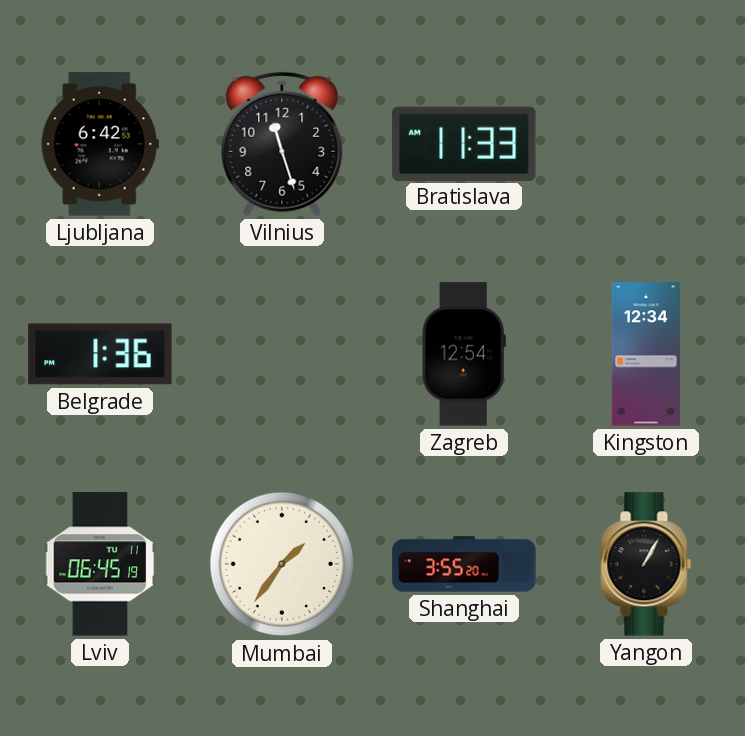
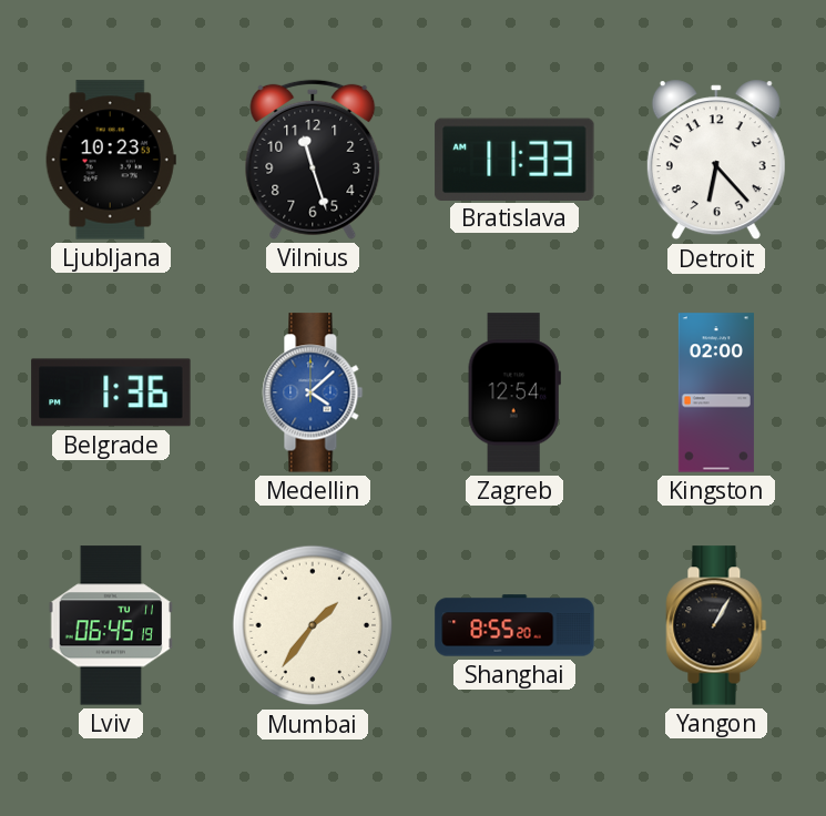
Ljubljana: 6:42 -> 10:23 (111, 160)
Detroit: none -> 6:23 (716, 160)
Medellin: none -> 4:08 (313, 392)
Kingston: 12:34 -> 02:00 (716, 392)
Shanghai: 3:55 -> 8:55 (514, 625)
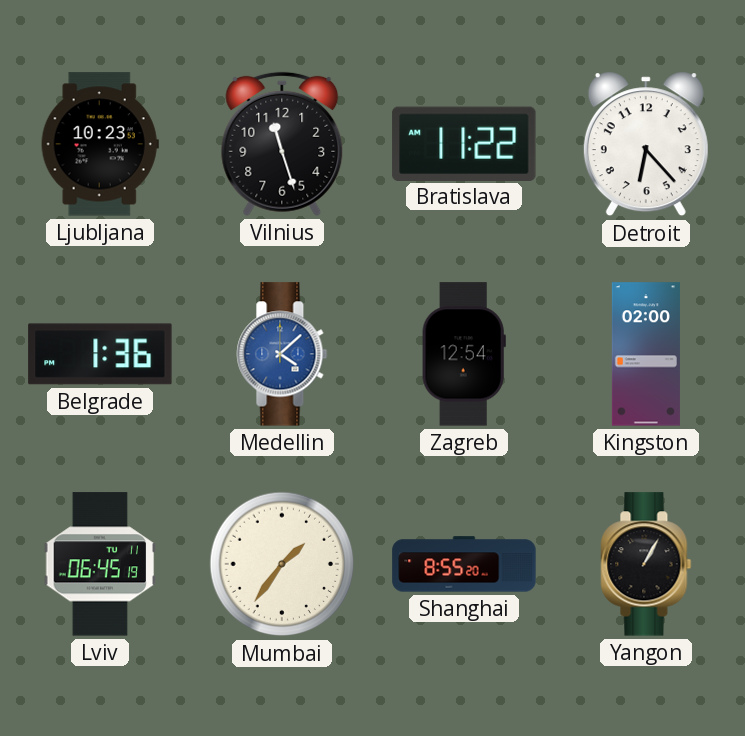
Bratislava: 11:33 -> 11:22 (464, 143)
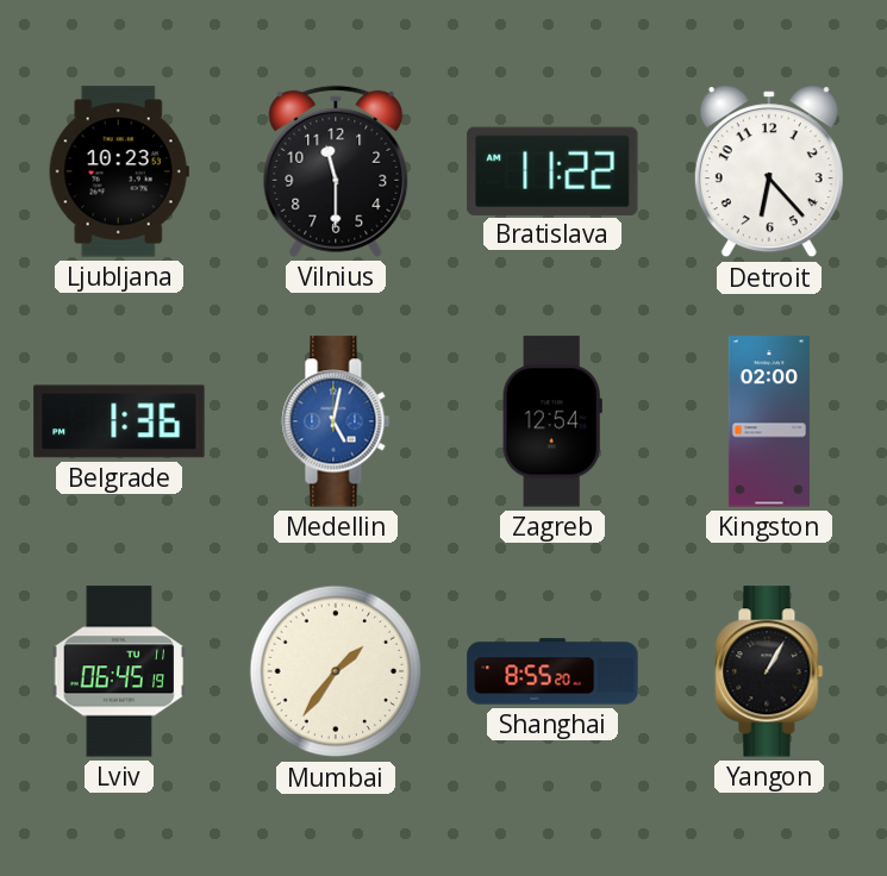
Vilnius: 11:27 -> 11:30 (336, 171)
Medellin: 4:08 -> 5:02 (336, 421)
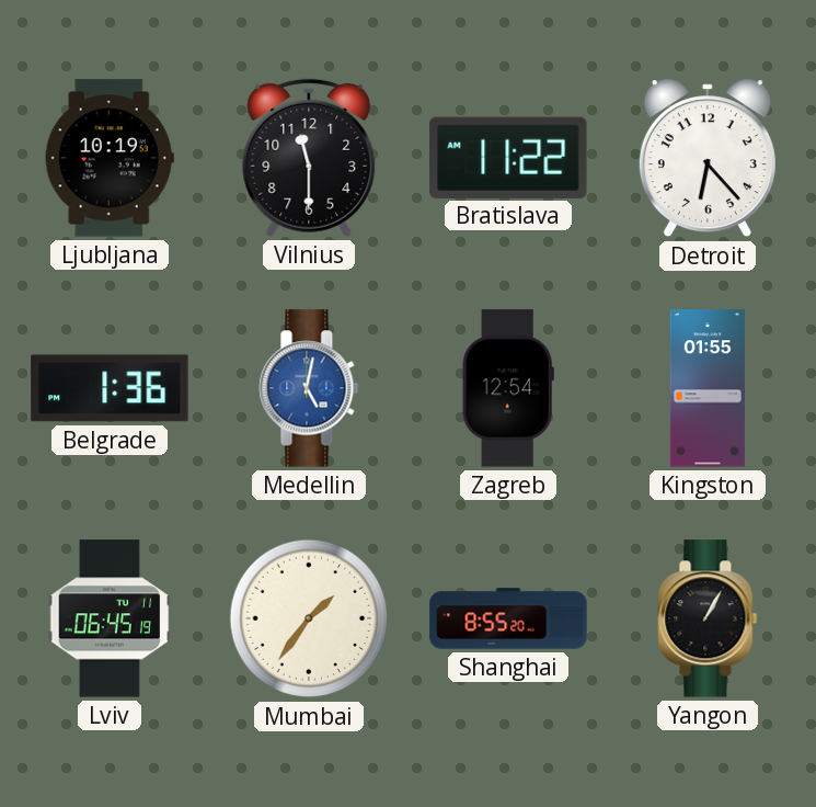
Ljubljana: 10:23 -> 10:19 (110, 158)
Kingston: 02:00 -> 01:55 (708, 388)
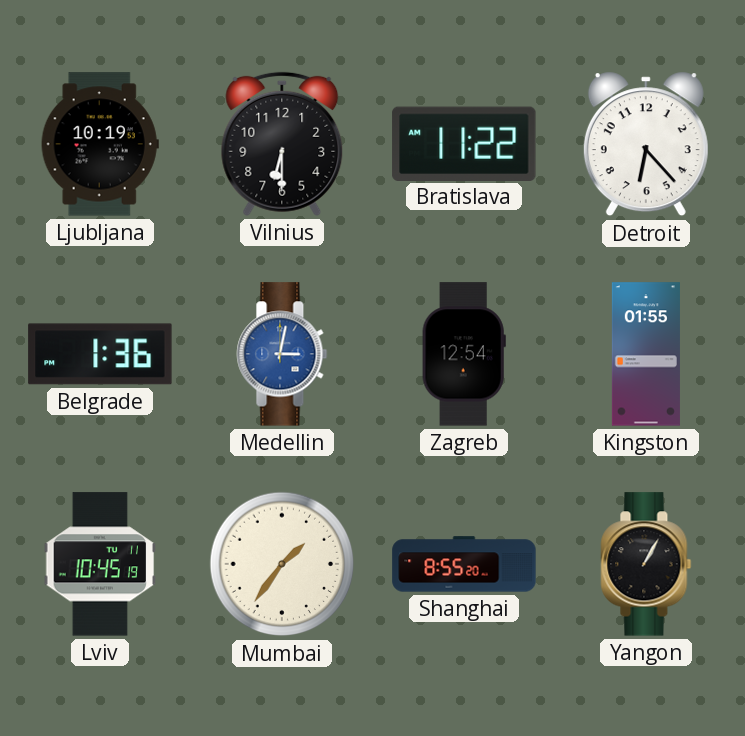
Vilnius: 11:30 -> 6:30 (282, 144)
Medellin: 5:02 -> 3:02 (282, 354)
Lviv: 06:45 -> 10:45 (100, 564)
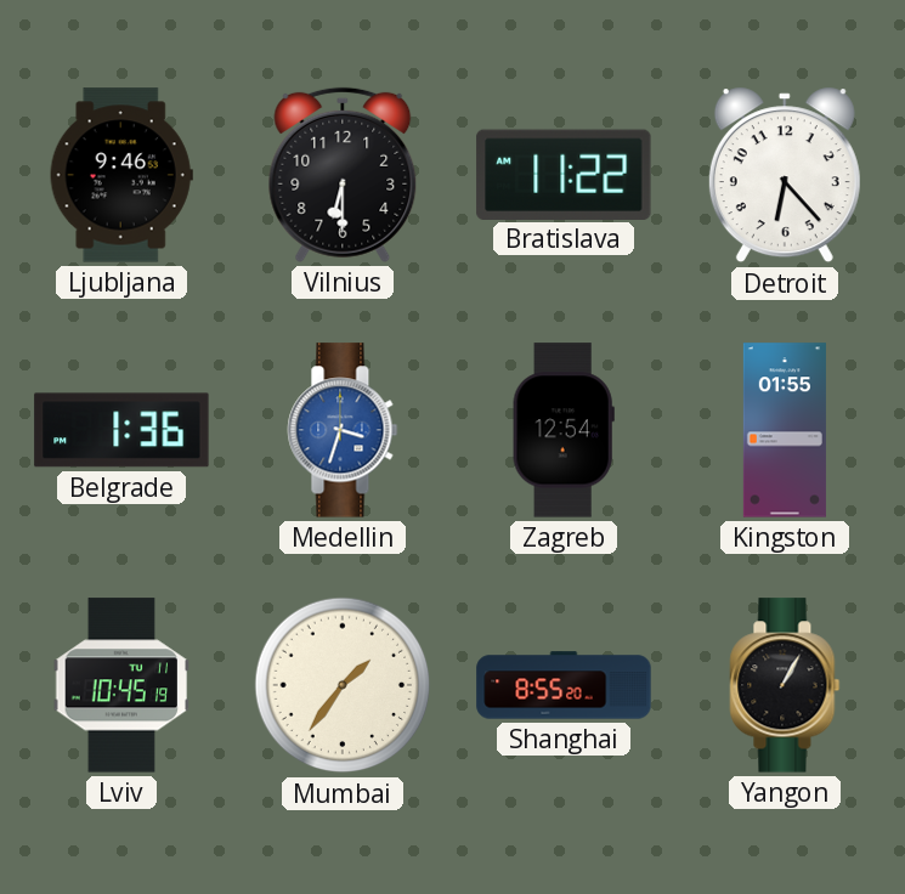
Ljubljana: 10:19 -> 9:46 (121, 175)
Medellin: 3:02 -> 3:33 (343, 430)
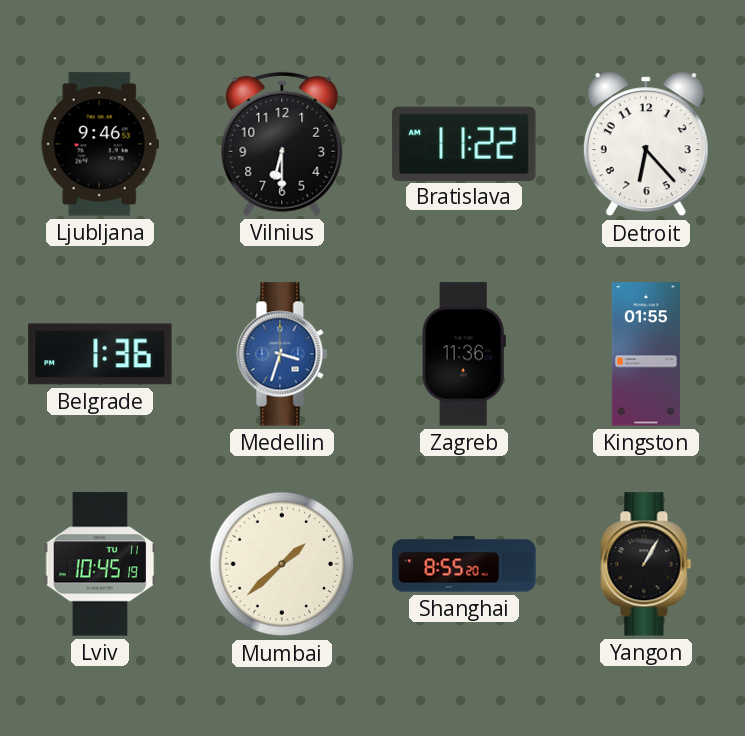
Zagreb: 12:54 -> 11:36 (464, 354)
Mumbai: 1:36 -> 1:38 (282, 564)
